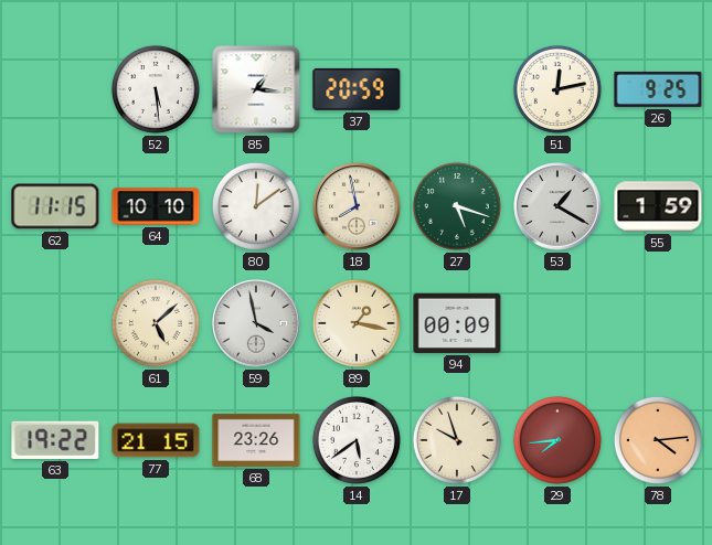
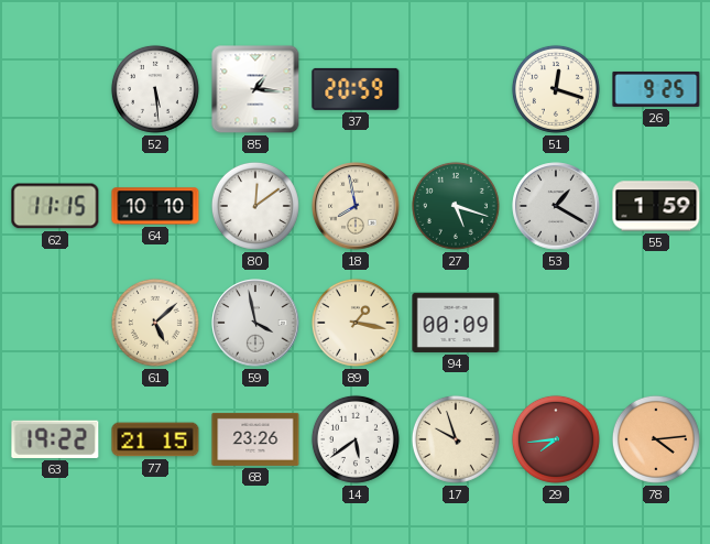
51: 12:13 -> 12:18 (556, 89)
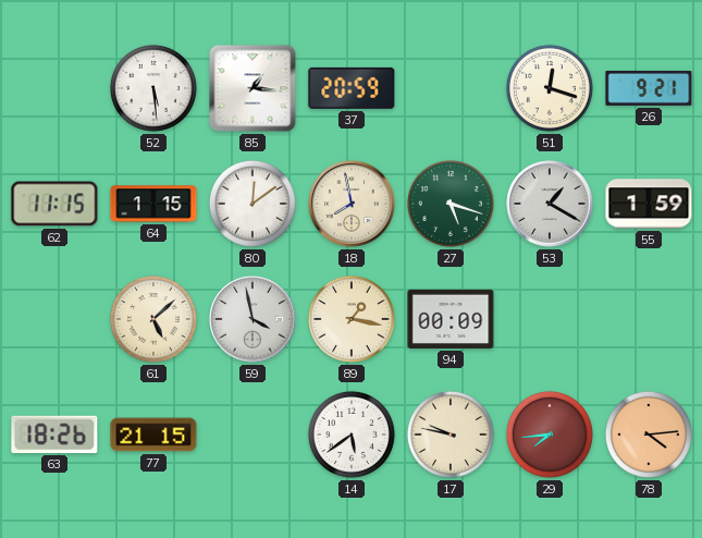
26: 9:25 -> 9:21 (649, 88)
64: 10:10 -> 1:15 (153, 204)
63: 19:22 -> 18:26 (54, 435)
68: 23:26 -> none (255, 439)
17: 9:57 -> 9:47 (451, 435)
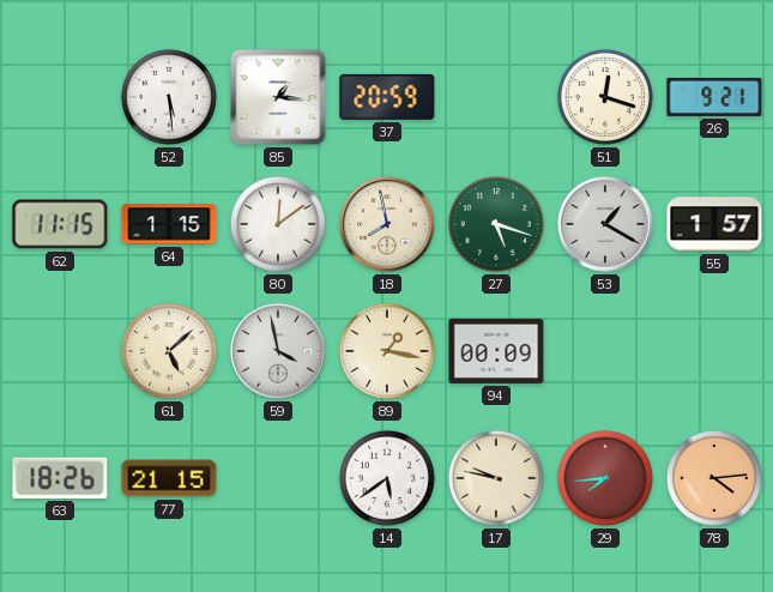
55: 1:59 -> 1:57 (714, 224)
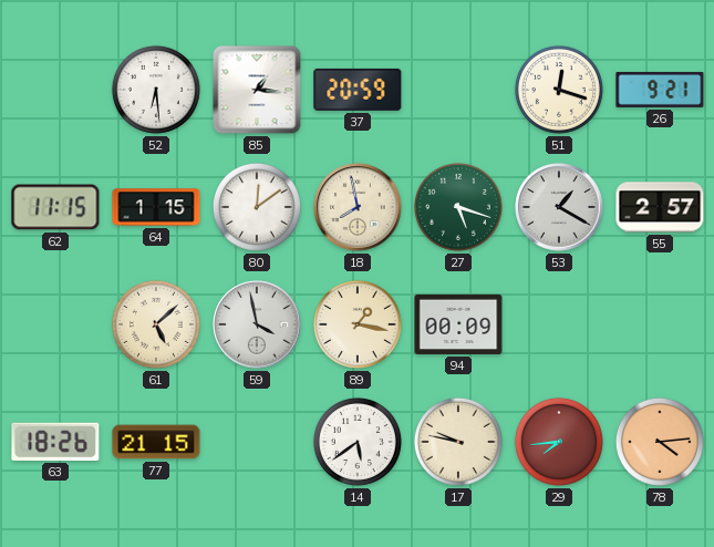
52: 5:29 -> 6:29 (156, 90)
55: 1:57 -> 2:57 (660, 207)
